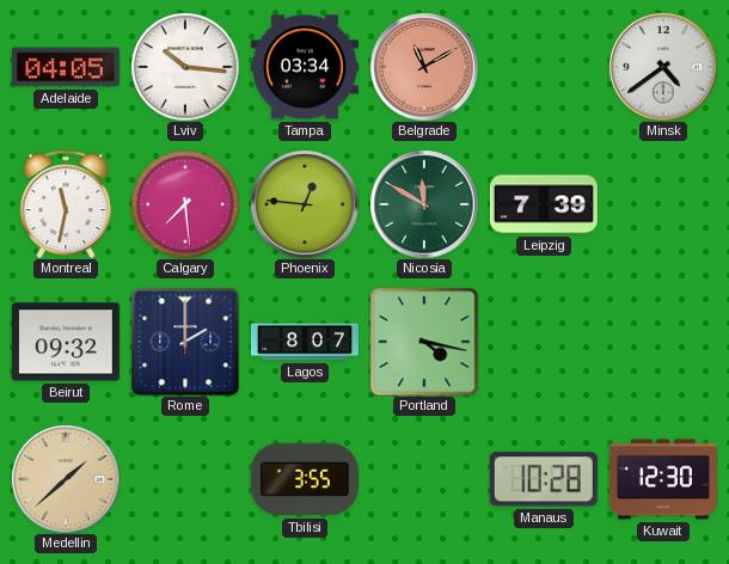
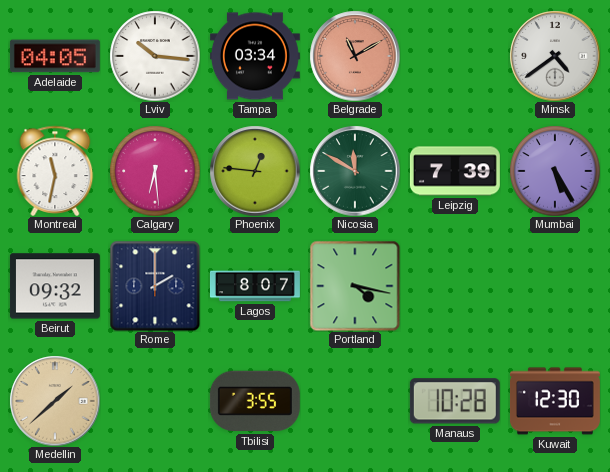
Calgary: 7:29 -> 6:29 (155, 171)
Mumbai: none -> 5:25 (555, 171)
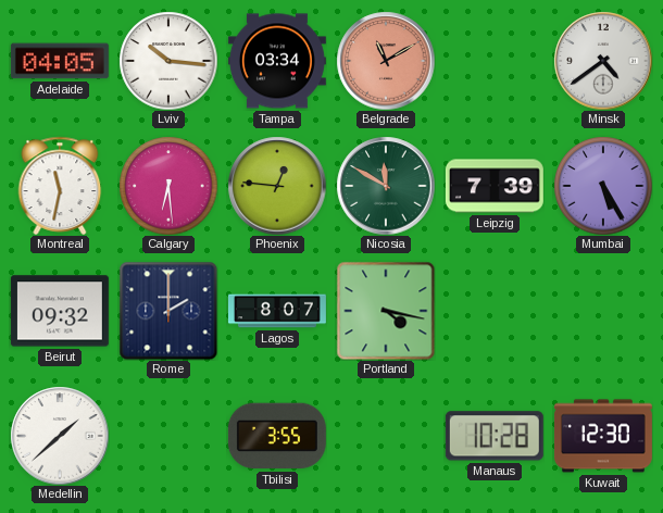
Medellin dial: champagne -> white (60, 436)
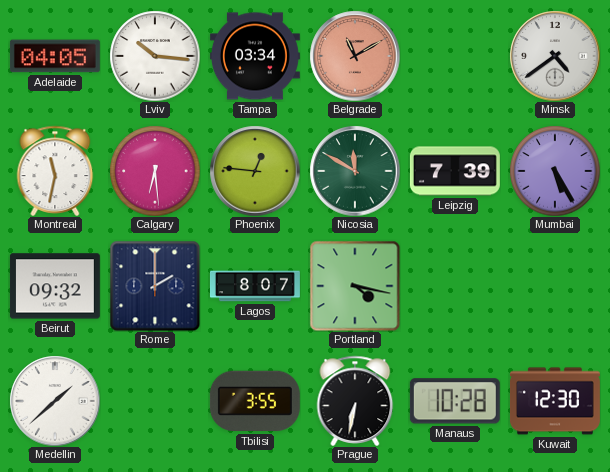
Prague: none -> 6:32 (355, 401)
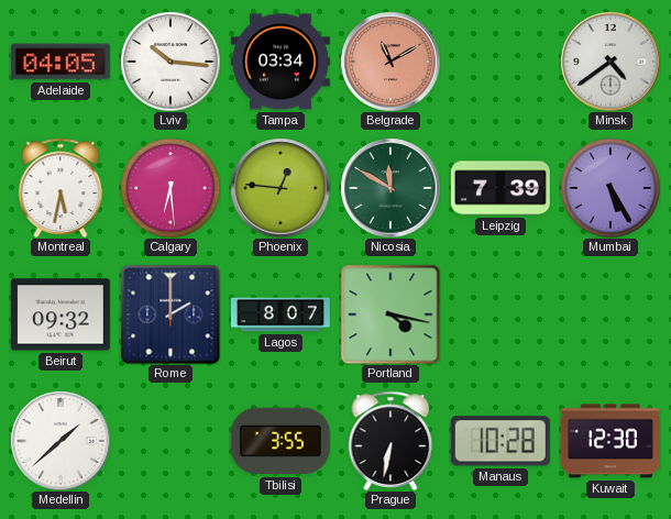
Montreal: 11:32 -> 5:32 (61, 188)
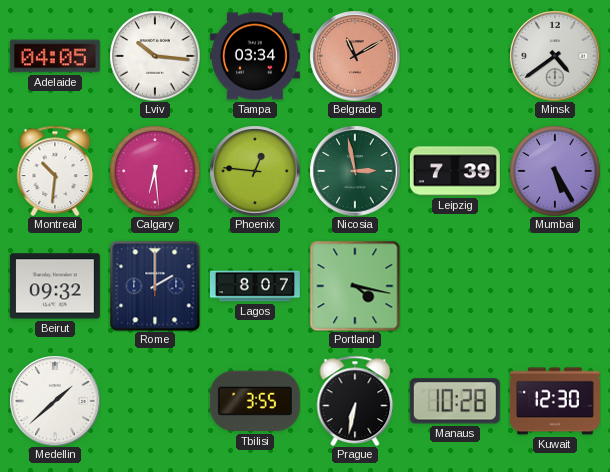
Montreal: 5:32 -> 10:31 (55, 171)
Nicosia: 11:50 -> 2:58 (355, 171)
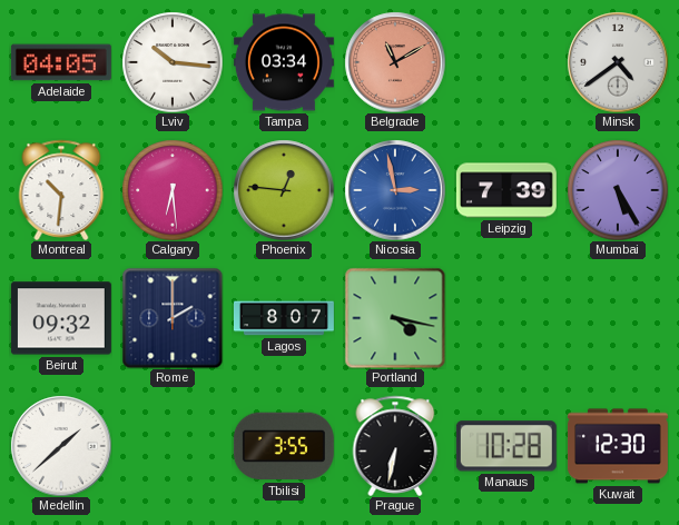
Nicosia dial: green -> blue (395, 190)
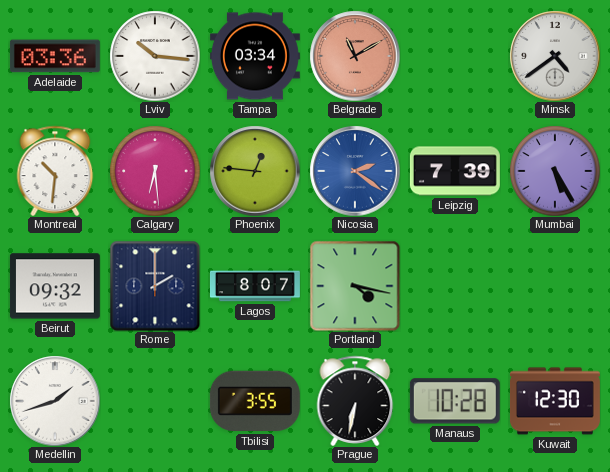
Adelaide: 04:05 -> 03:36 (55, 56)
Nicosia: 2:58 -> 2:21 (355, 171)
Medellin: 1:38 -> 1:42 (55, 401)
